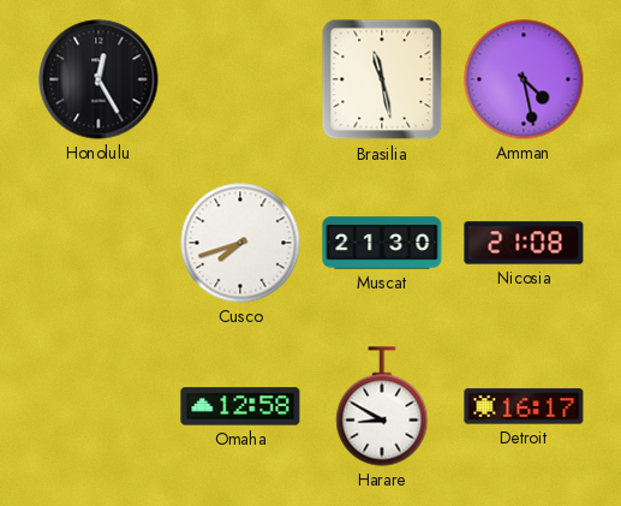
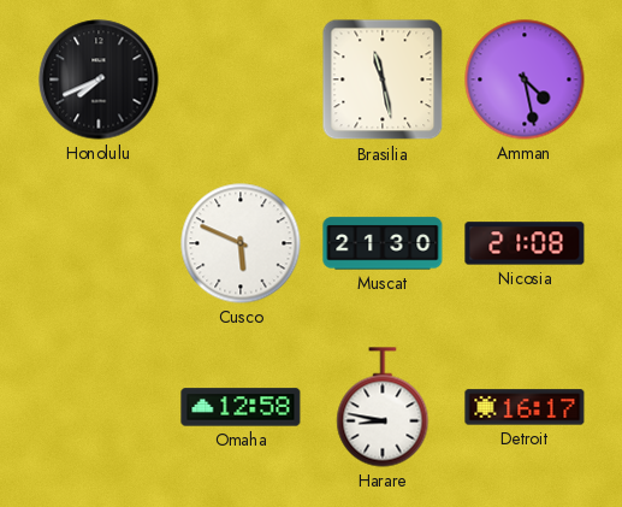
Honolulu: 12:25 -> 7:41 (99, 79)
Cusco: 7:42 -> 5:49 (241, 243)
Harare: 8:50 -> 8:47 (383, 407)
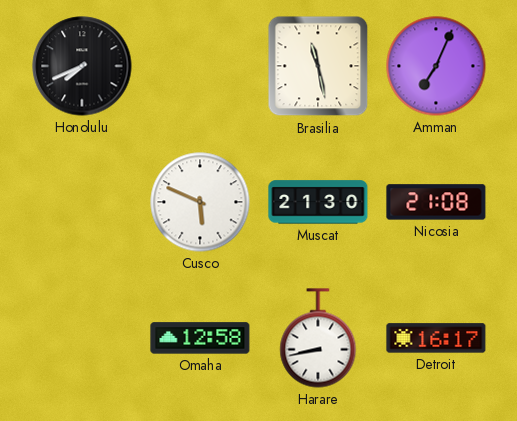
Amman: 4:28 -> 7:04 (436, 66)
Harare: 8:47 -> 8:43 (318, 338)
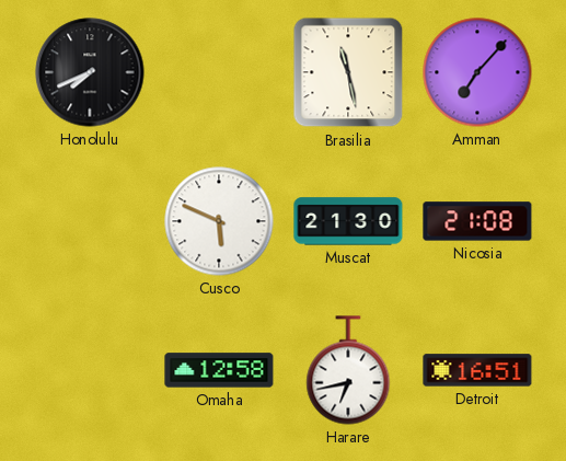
Amman: 7:04 -> 7:07 (477, 72)
Harare: 8:43 -> 6:43 (348, 370)
Detroit: 16:17 -> 16:51 (477, 370)
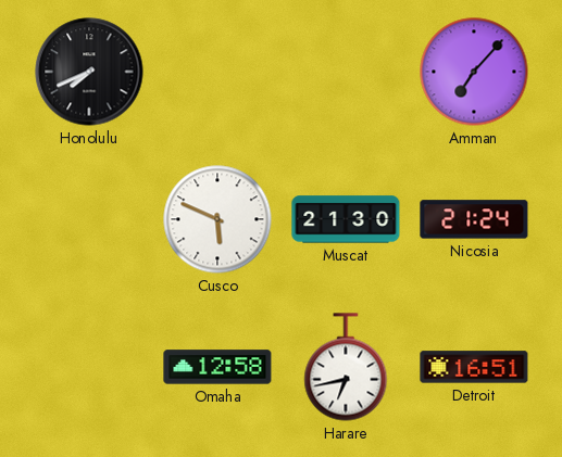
Brasilia: 11:28 -> none (348, 72)
Nicosia: 21:08 -> 21:24 (474, 219)
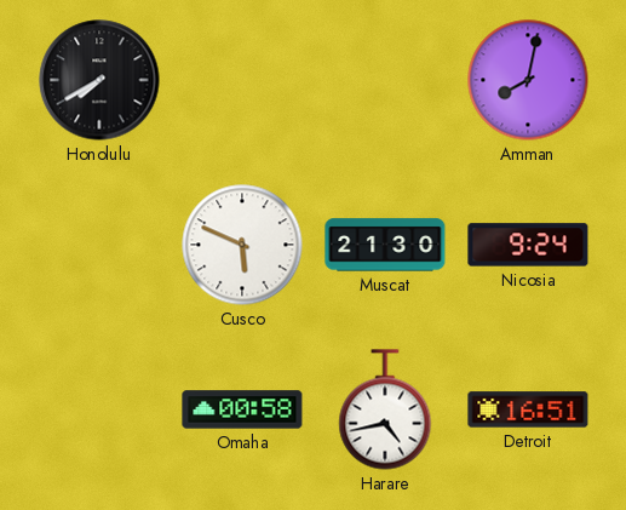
Honolulu: 7:41 -> 7:40 (99, 80)
Amman: 7:07 -> 8:02 (528, 80)
Nicosia: 21:24 -> 9:24 (528, 245)
Omaha: 12:58 -> 00:58 (242, 409)
Harare: 6:43 -> 4:43 (385, 409)
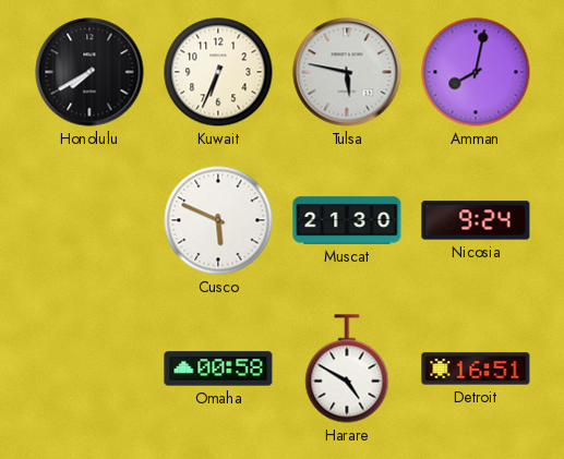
Kuwait: none -> 6:34 (218, 72)
Tulsa: none -> 5:47 (347, 72)
Harare: 4:43 -> 4:50 (347, 369)
